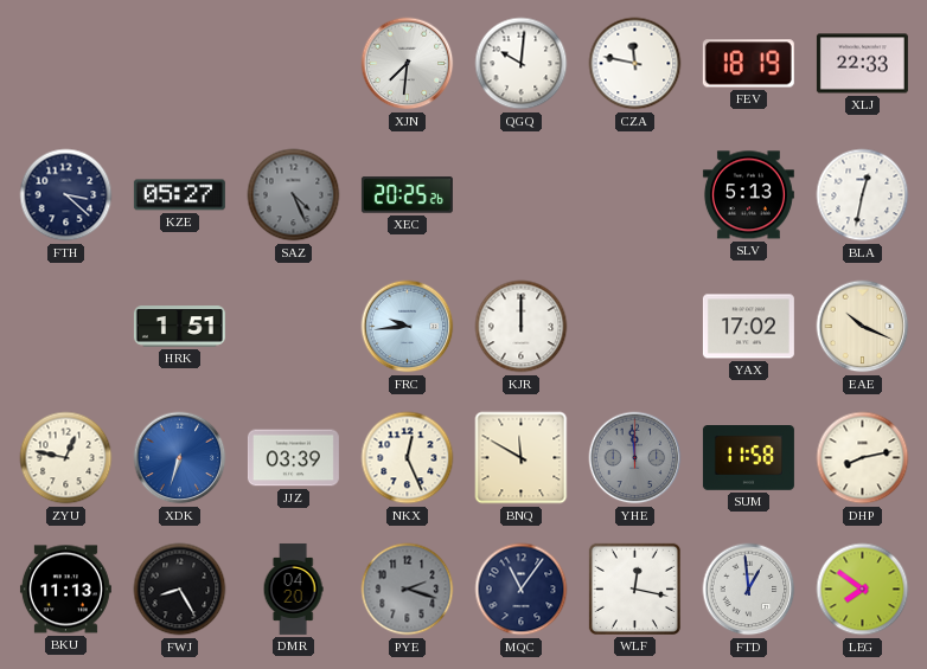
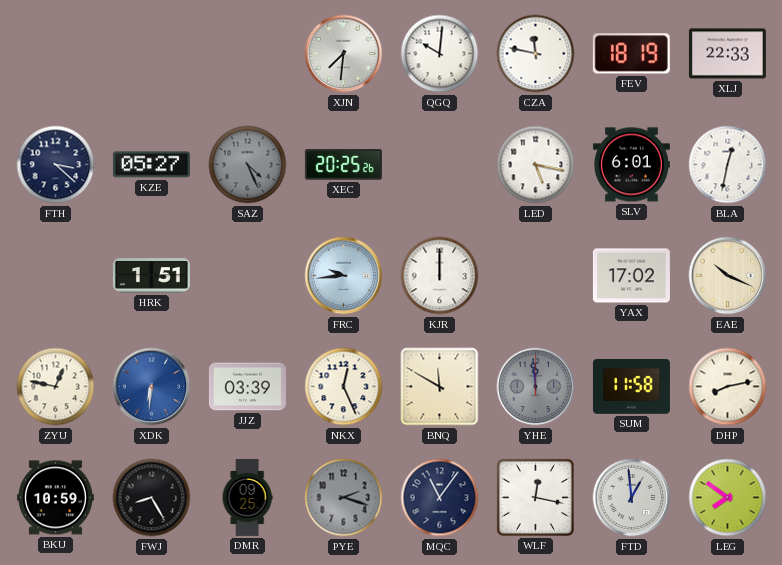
LED: none -> 5:17 (536, 165)
SLV: 5:13 -> 6:01 (631, 165)
XDK: 6:33 -> 6:31 (152, 387)
BKU: 11:13 -> 10:59 (55, 498)
DMR: 04:20 -> 09:25 (247, 497)
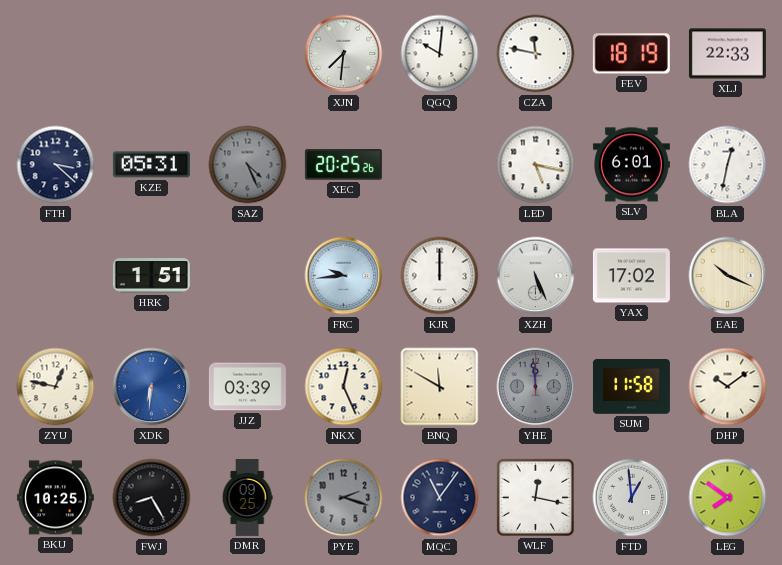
KZE: 05:27 -> 05:31 (151, 165)
XZH: none -> 5:26 (536, 276)
DHP: 8:13 -> 10:09 (728, 387)
BKU: 10:59 -> 10:25 (55, 498)
